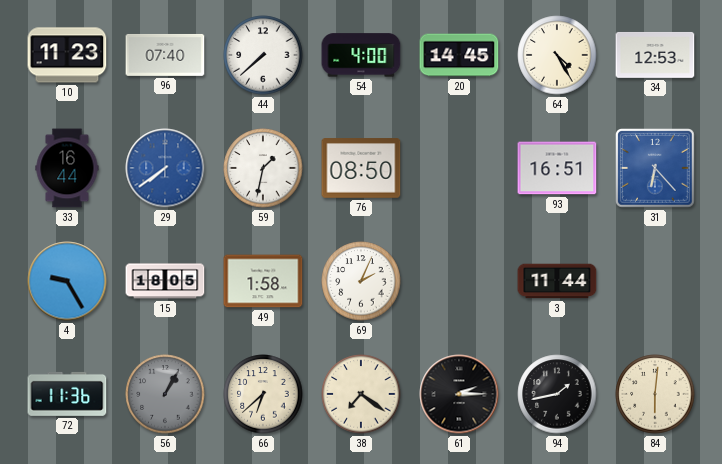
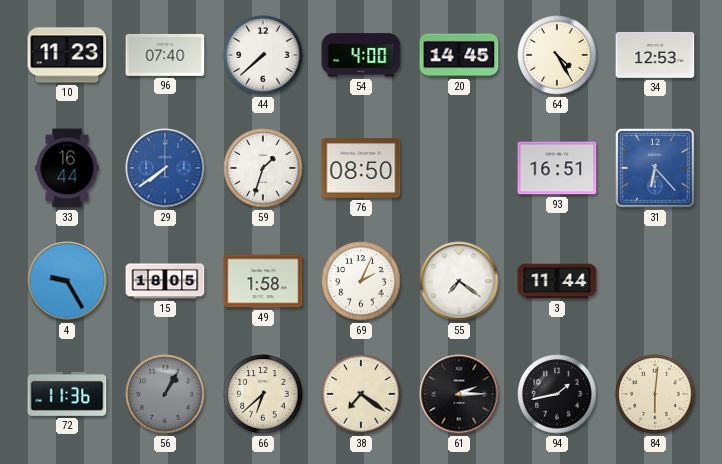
59: 1:32 -> 1:33 (263, 168)
55: none -> 7:21 (459, 281)
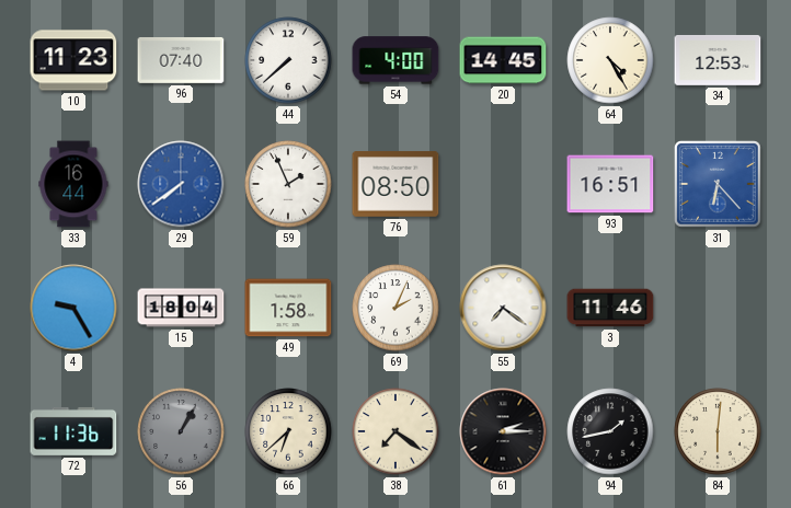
59: 1:33 -> 1:56 (288, 184)
15: 18:05 -> 18:04 (181, 308)
3: 11:44 -> 11:46 (610, 308)
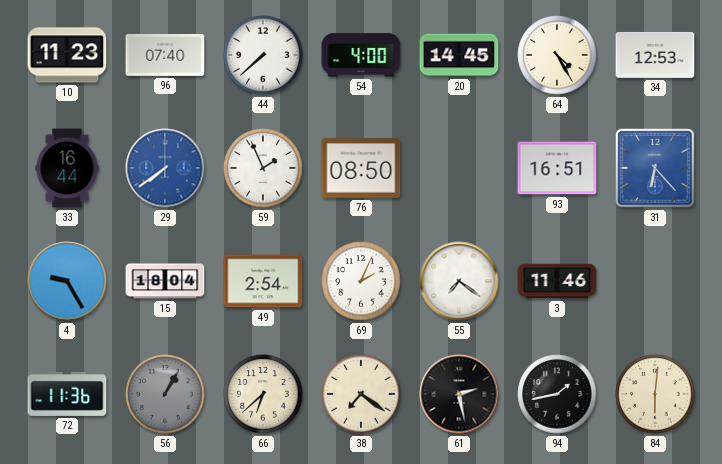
49: 1:58 -> 2:54 (263, 281)
61: 2:15 -> 2:28 (459, 394)
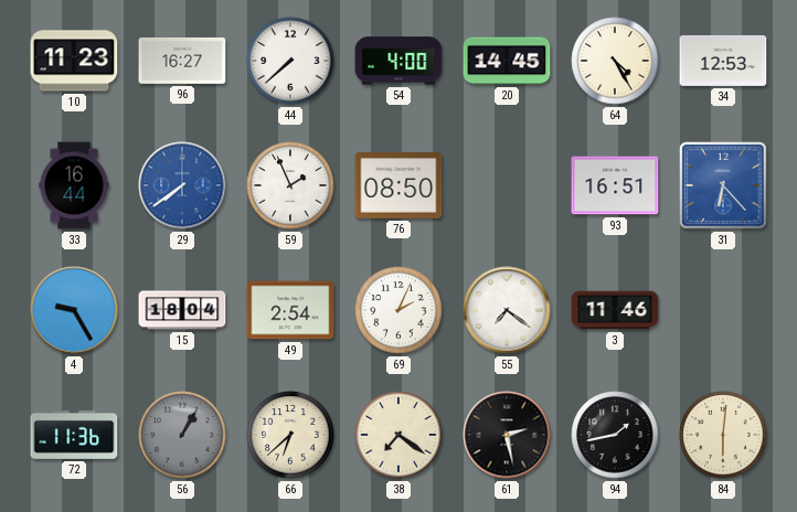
96: 07:40 -> 16:27 (182, 61)
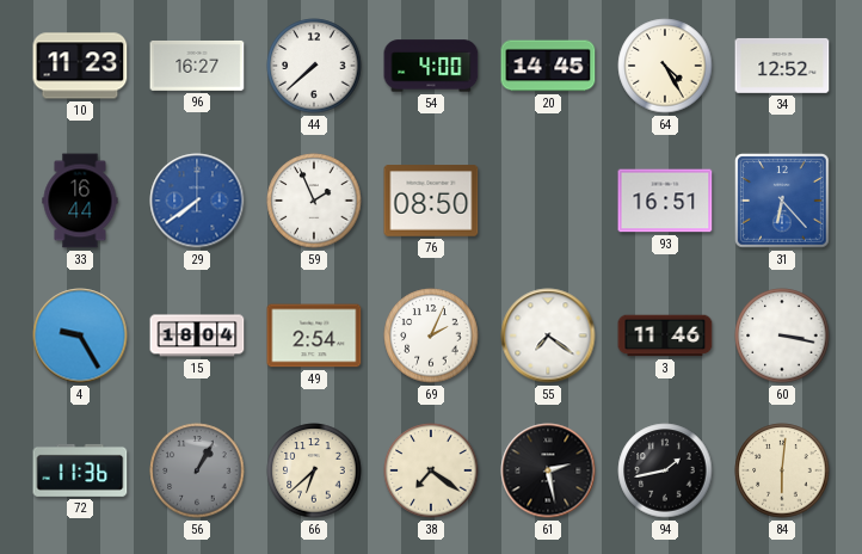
34: 12:53 -> 12:52 (782, 66)
60: none -> 3:17 (782, 336)
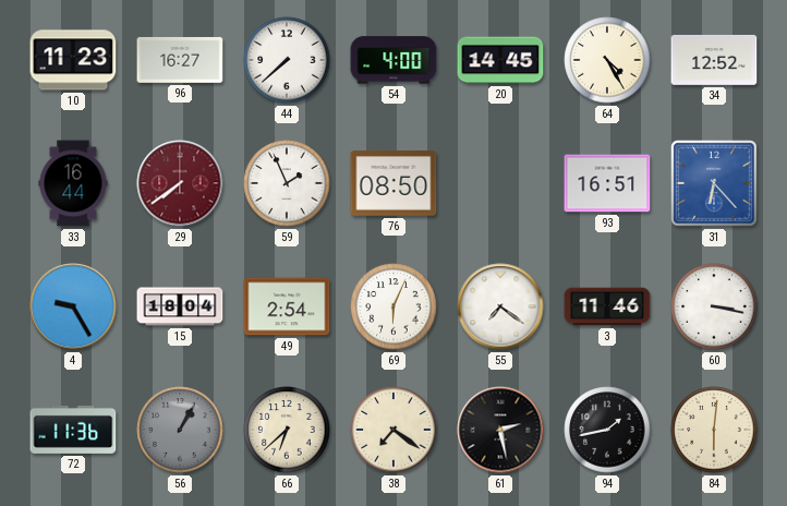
29 dial: blue -> burgundy (180, 183)
69: 2:04 -> 6:04 (393, 306)
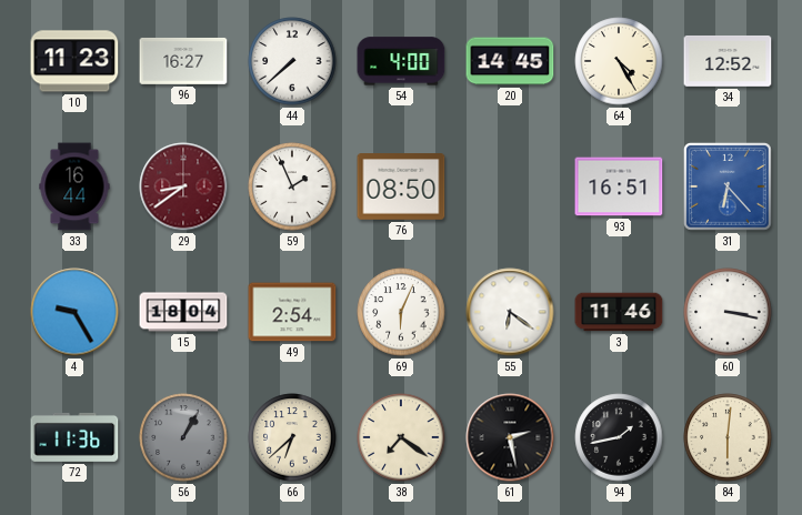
29: 7:39 -> 8:39 (183, 186)
55: 7:21 -> 6:21 (510, 312)
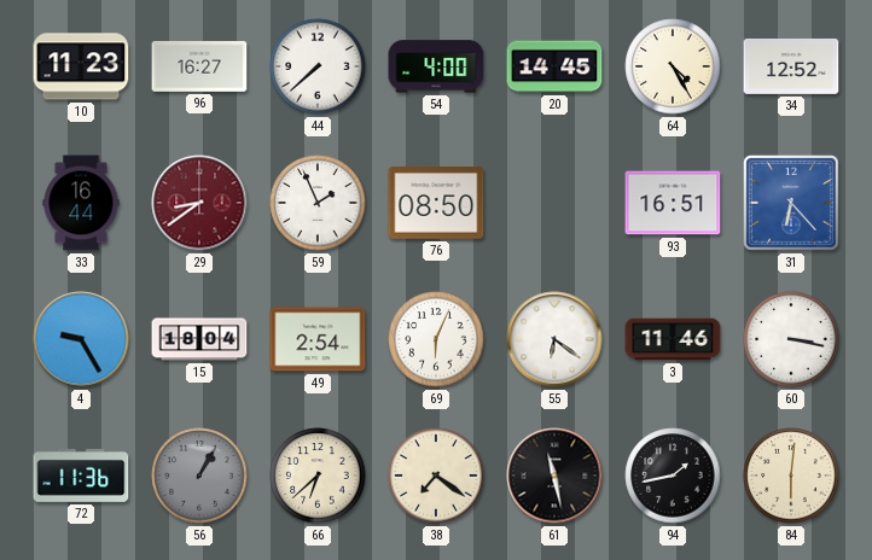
61: 2:28 -> 11:28 (554, 476)
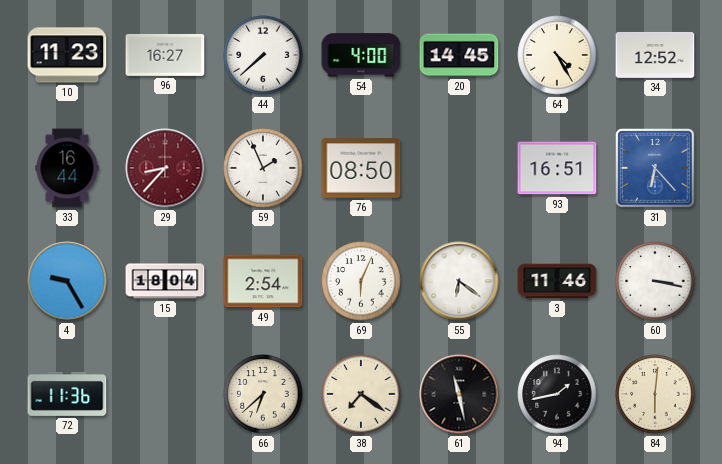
29: 8:39 -> 8:37 (165, 168)
56: 1:05 -> none (199, 476)
